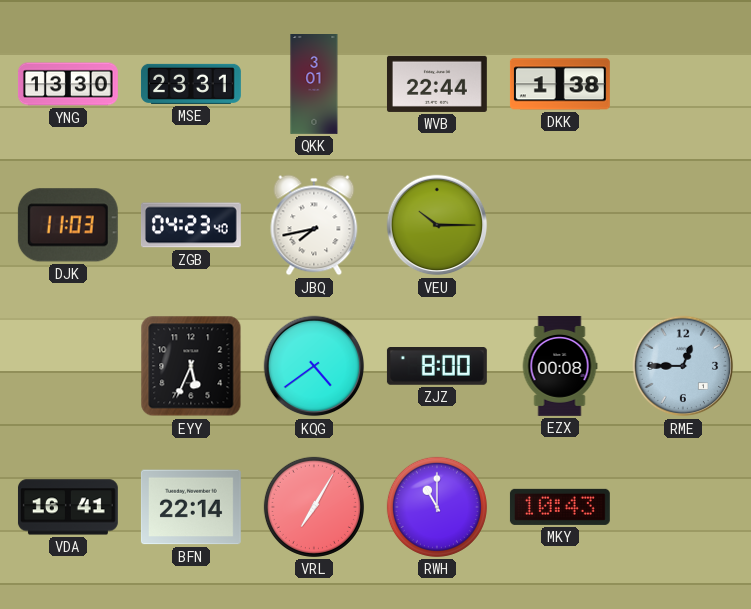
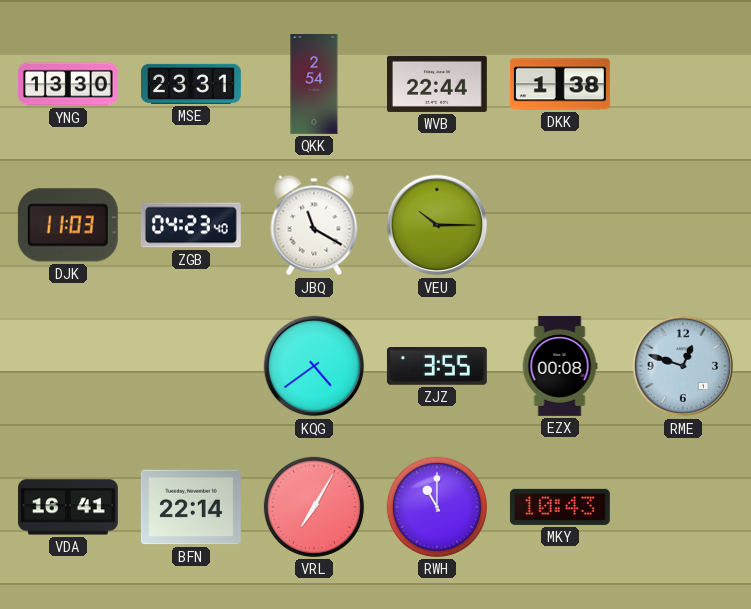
QKK: 3:01 -> 2:54 (314, 85)
JBQ: 7:43 -> 11:20 (314, 225)
EYY: 5:34 -> none (191, 366)
ZJZ: 8:00 -> 3:55 (437, 367)
RME: 12:45 -> 12:48 (683, 366)
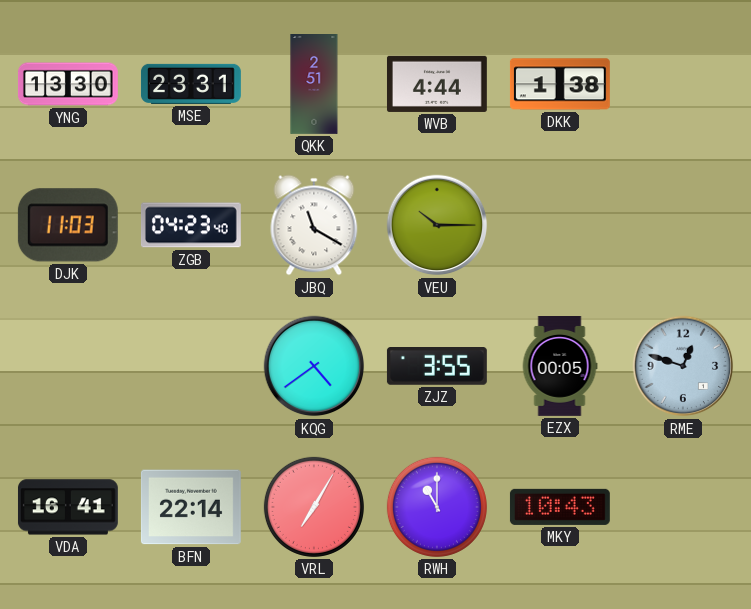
QKK: 2:54 -> 2:51 (314, 85)
WVB: 22:44 -> 4:44 (437, 84)
EZX: 00:08 -> 00:05 (560, 367)
